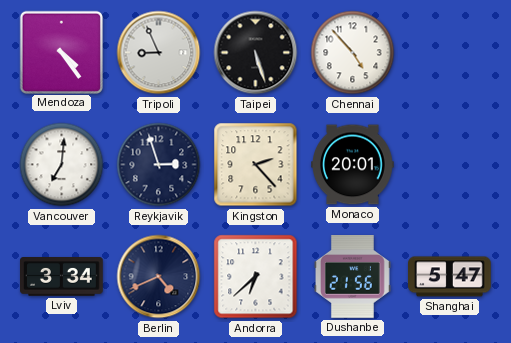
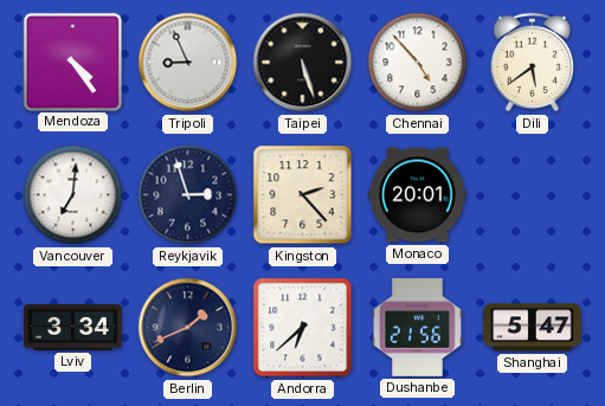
Dili: none -> 5:39 (533, 63)
Berlin: 4:41 -> 1:41 (188, 328)
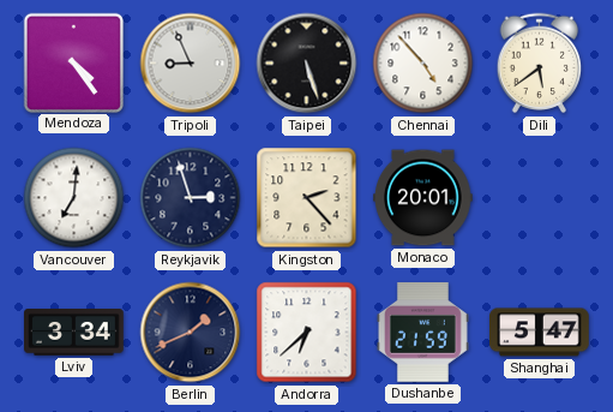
Dushanbe: 21:56 -> 21:59 (422, 333)
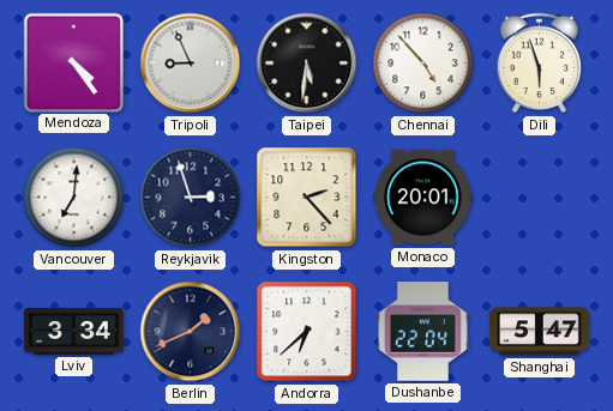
Taipei: 5:27 -> 5:31 (307, 64)
Dili: 5:39 -> 5:57 (540, 64)
Dushanbe: 21:59 -> 22:04 (422, 332)
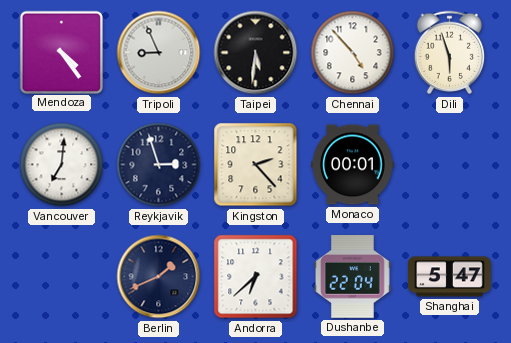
Monaco: 20:01 -> 00:01 (353, 165)
Lviv: 3:34 -> none (74, 332)
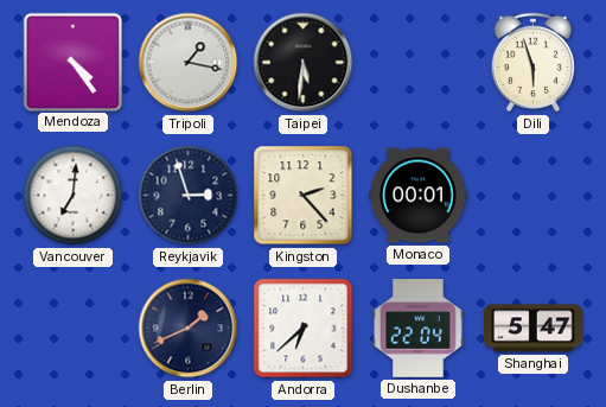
Tripoli: 8:56 -> 1:17 (189, 63)
Chennai: 4:53 -> none (353, 53)
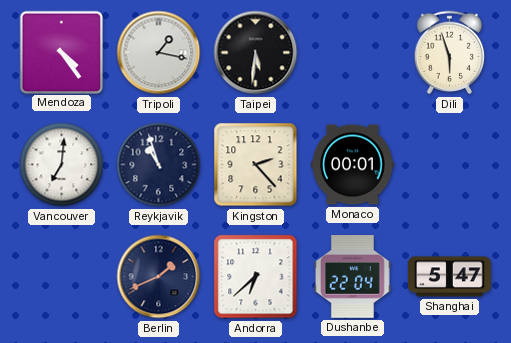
Reykjavik: 2:57 -> 10:57 (159, 165)
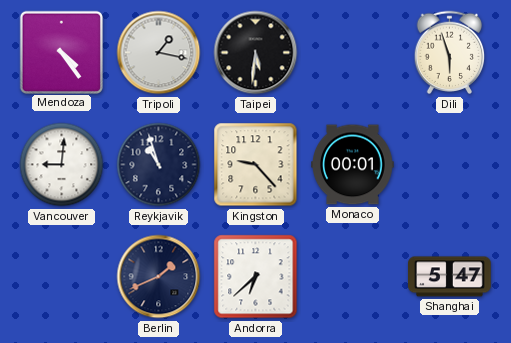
Vancouver: 7:01 -> 9:01 (62, 165)
Kingston: 2:23 -> 9:23 (256, 165)
Dushanbe: 22:04 -> none (352, 277)
